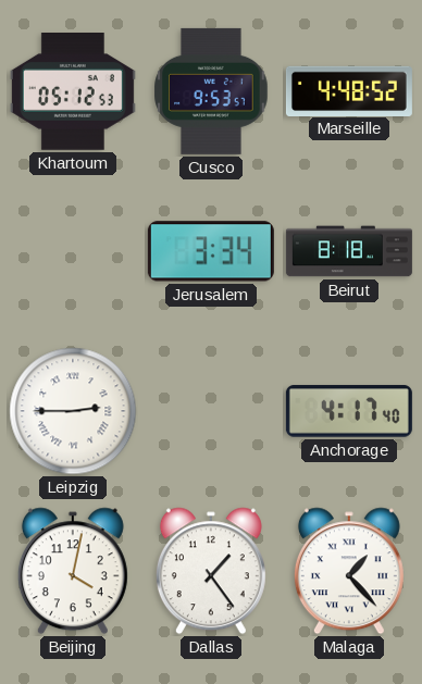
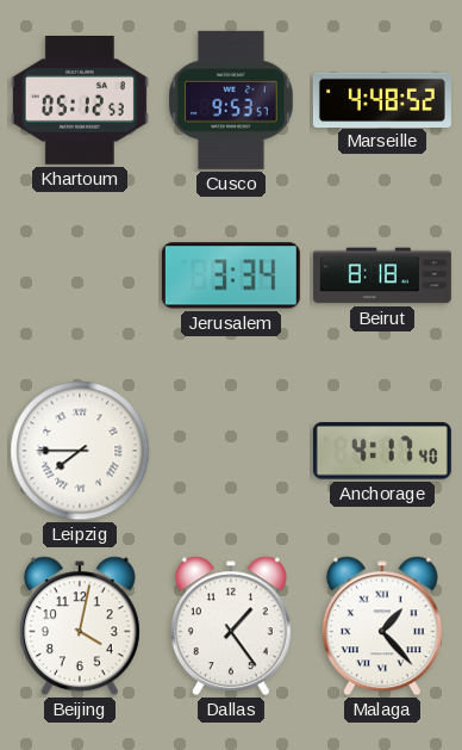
Leipzig: 2:45 -> 7:45 (80, 451)
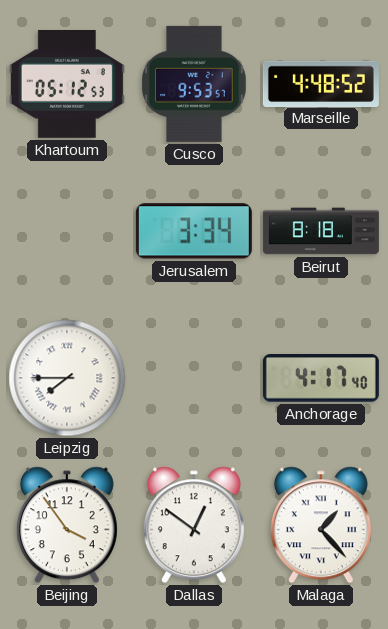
Beijing: 4:02 -> 3:54 (67, 525)
Dallas: 1:24 -> 12:51 (194, 525)
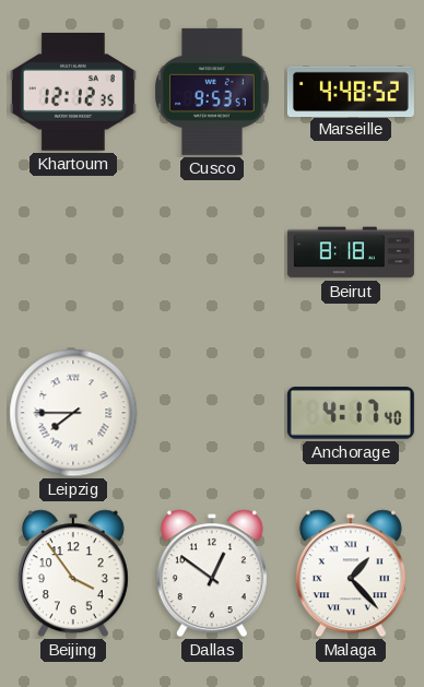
Khartoum: 05:12 -> 12:12 (73, 92)
Jerusalem: 3:34 -> none (194, 231)
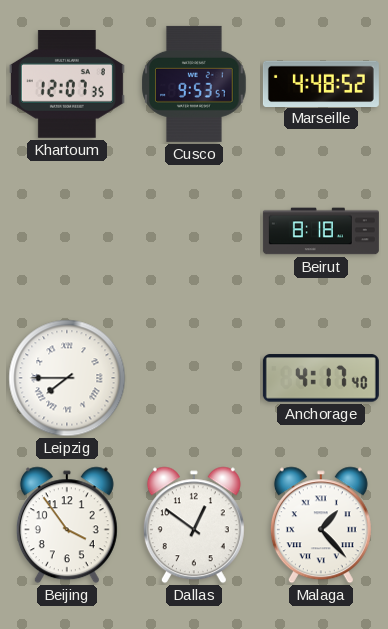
Khartoum: 12:12 -> 12:07 (67, 84)
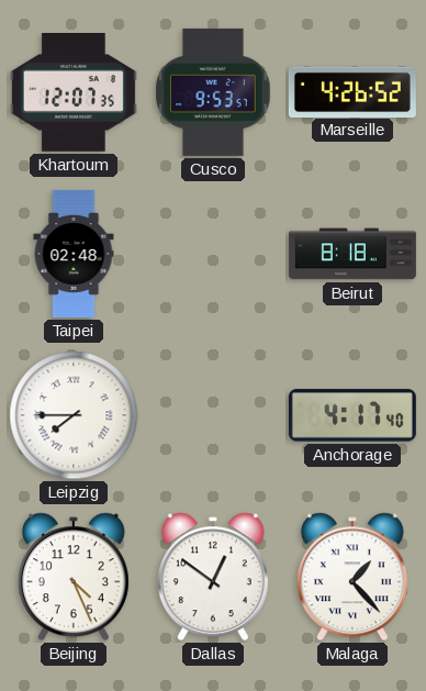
Marseille: 4:48 -> 4:26 (352, 91)
Taipei: none -> 02:48 (74, 254)
Beijing: 3:54 -> 4:26 (74, 577)
